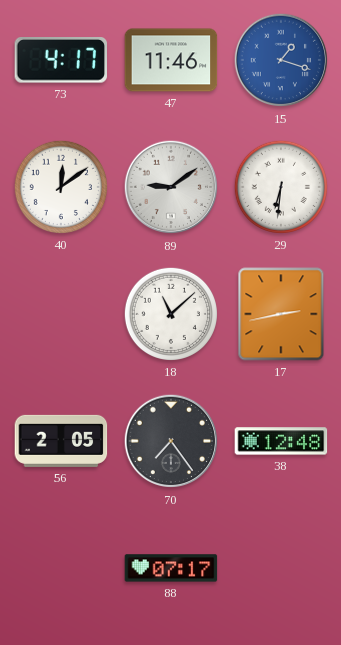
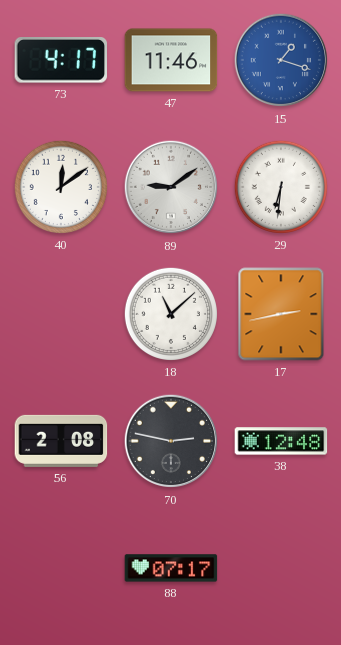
56: 2:05 -> 2:08 (61, 441)
70: 7:24 -> 2:47 (171, 441)
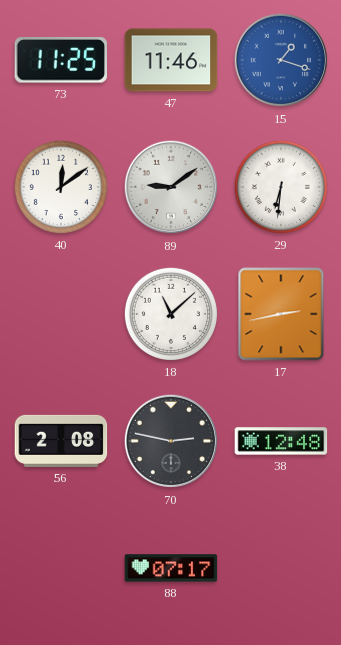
73: 4:17 -> 11:25 (61, 61)
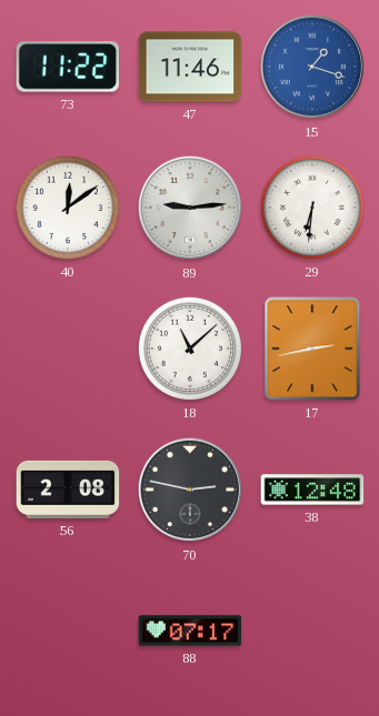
73: 11:25 -> 11:22 (68, 68)
89: 9:09 -> 9:14 (190, 208)
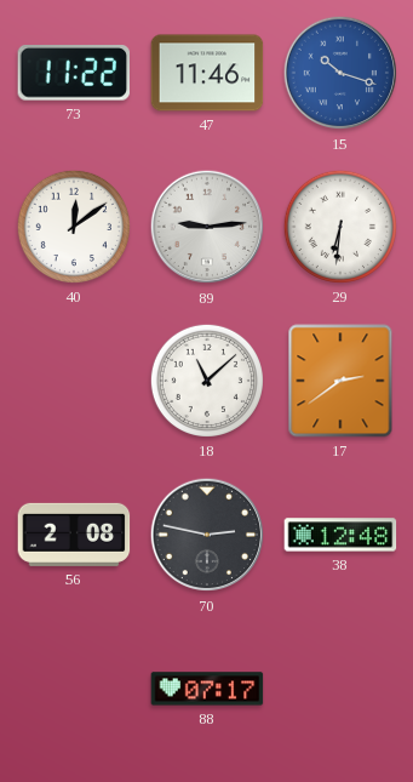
15: 1:18 -> 10:18 (340, 73)
17: 2:43 -> 2:39 (340, 381)
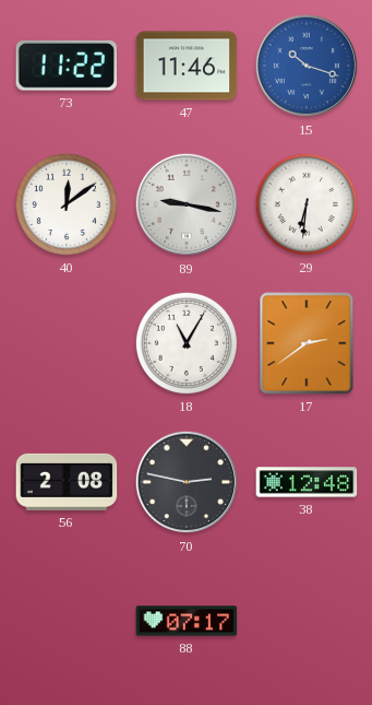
89: 9:14 -> 9:17 (187, 204)
18: 11:08 -> 11:05 (187, 343)
